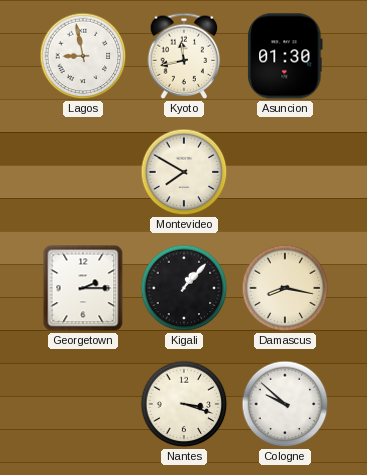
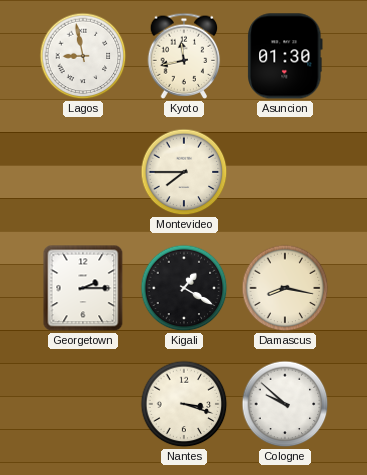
Montevideo: 7:50 -> 7:45 (184, 172)
Kigali: 1:07 -> 1:20 (184, 288)
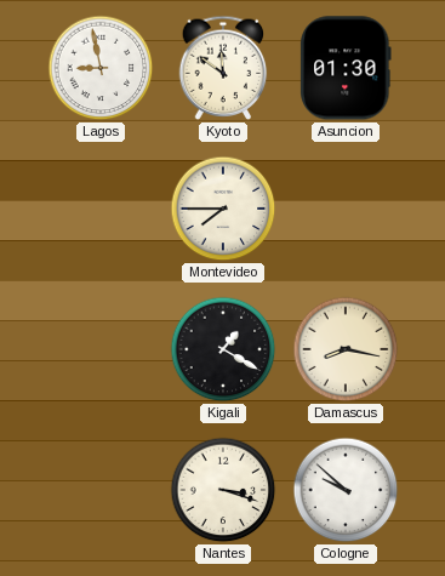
Kyoto: 11:43 -> 11:51 (223, 68)
Georgetown: 2:15 -> none (83, 288)
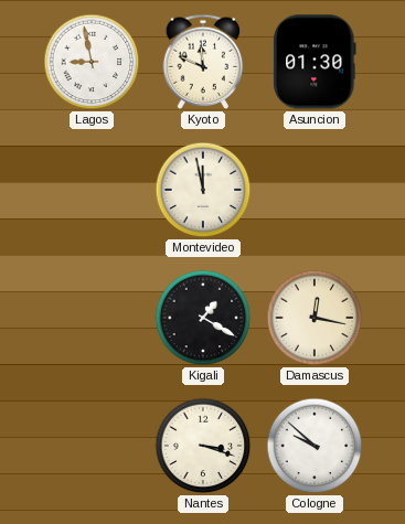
Kyoto: 11:51 -> 11:49 (203, 62)
Montevideo: 7:45 -> 11:58 (203, 190)
Damascus: 8:17 -> 12:17 (315, 318)
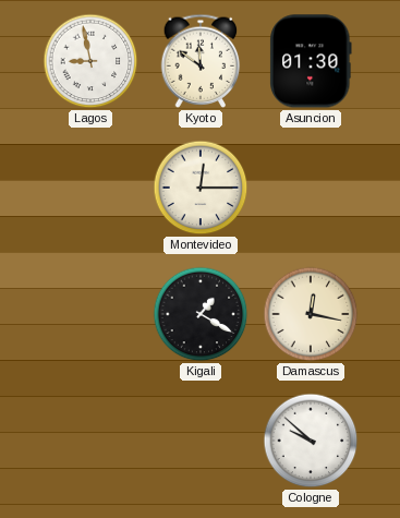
Kyoto: 11:49 -> 11:51 (201, 61)
Montevideo: 11:58 -> 12:15 (201, 188)
Nantes: 3:18 -> none (203, 446)
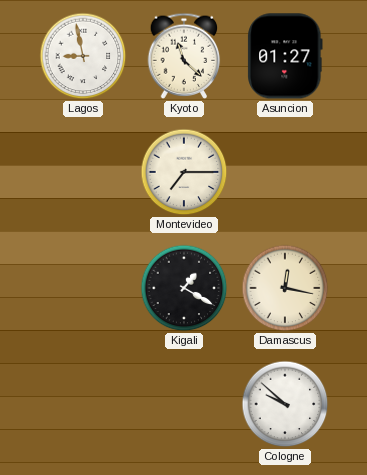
Kyoto: 11:51 -> 11:22 (184, 56)
Asuncion: 01:30 -> 01:27 (285, 56)
Montevideo: 12:15 -> 7:15 (184, 172)
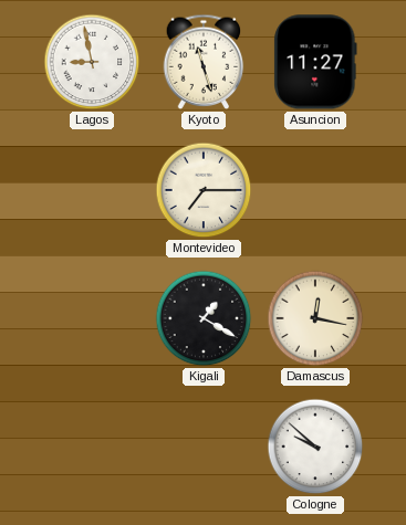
Kyoto: 11:22 -> 11:27 (204, 62)
Asuncion: 01:27 -> 11:27 (315, 62)
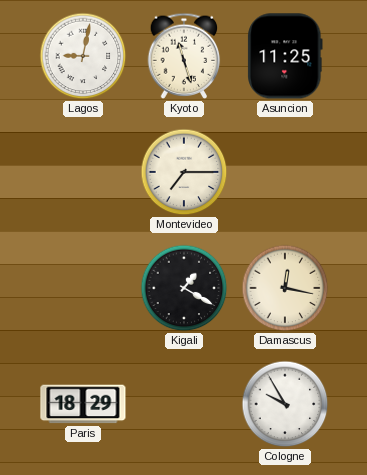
Lagos: 8:58 -> 9:02 (83, 56)
Asuncion: 11:27 -> 11:25 (285, 56)
Paris: none -> 18:29 (83, 404)
Cologne: 9:52 -> 9:55 (285, 404)
